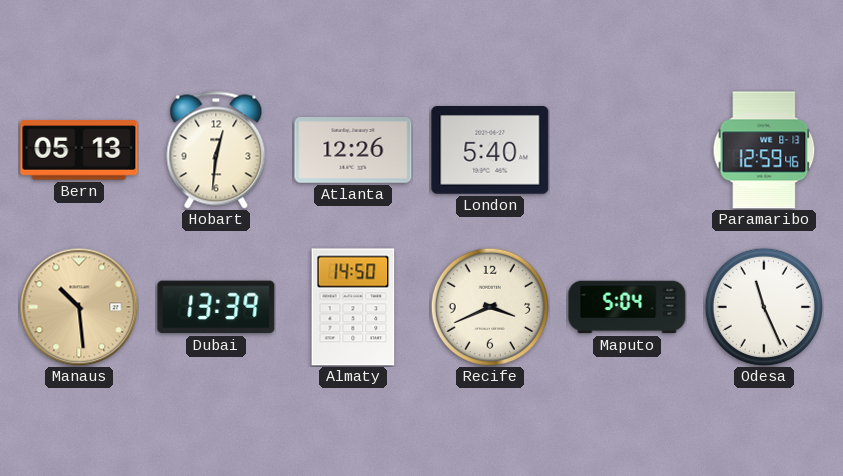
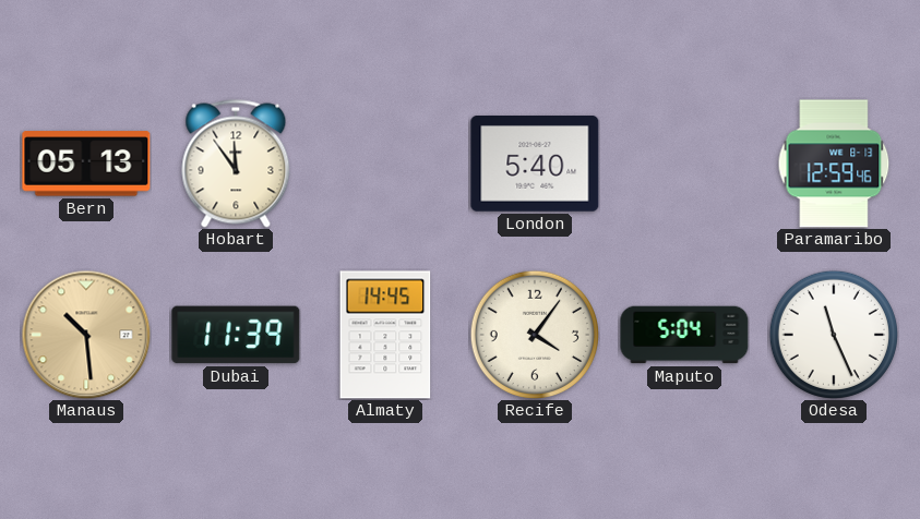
Hobart: 12:31 -> 11:54 (236, 164)
Atlanta: 12:26 -> none (353, 151)
Dubai: 13:39 -> 11:39 (236, 335)
Almaty: 14:50 -> 14:45 (385, 335)
Recife: 3:41 -> 4:06 (535, 335)
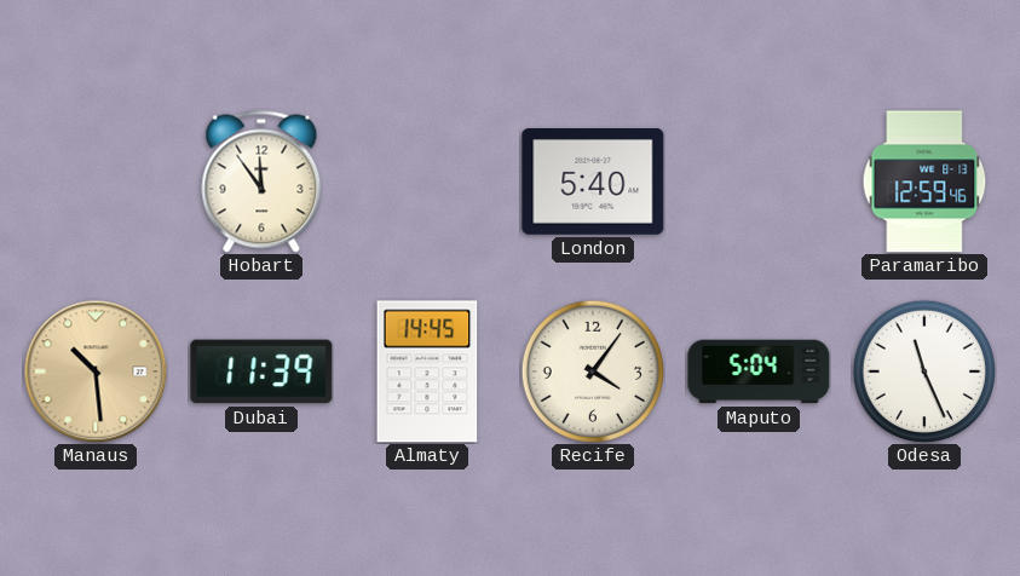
Bern: 05:13 -> none (86, 164)
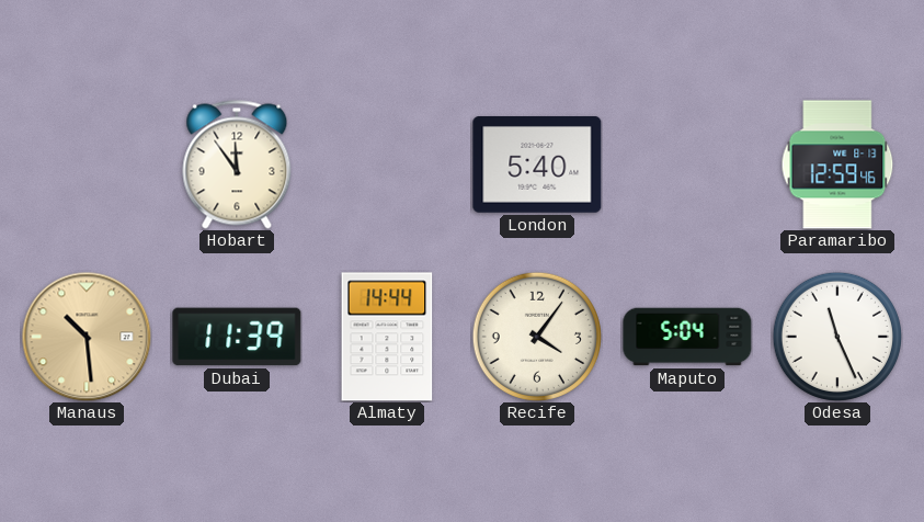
Almaty: 14:45 -> 14:44 (387, 337)
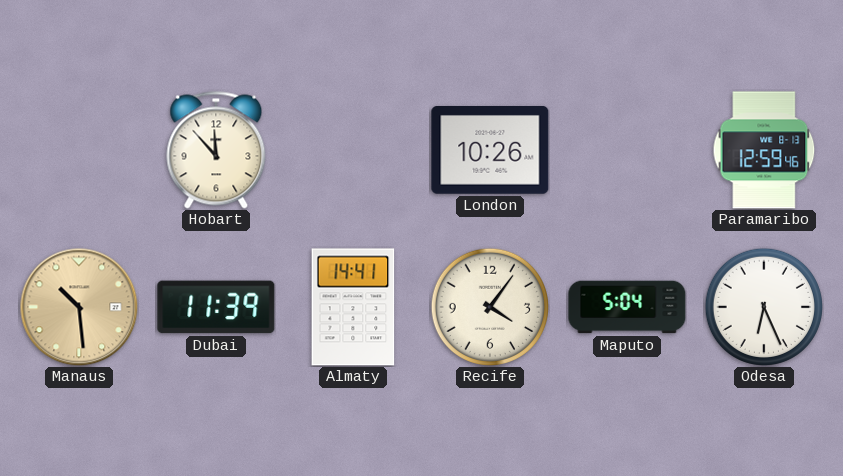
Hobart: 11:54 -> 11:53 (216, 150)
London: 5:40 -> 10:26 (490, 151)
Almaty: 14:44 -> 14:41 (353, 307)
Odesa: 11:26 -> 6:26 (764, 307)
